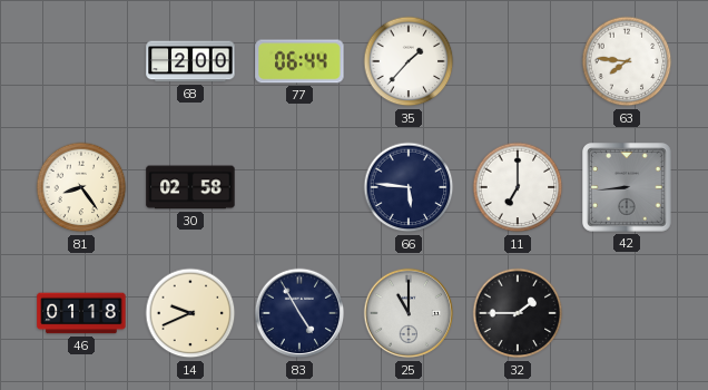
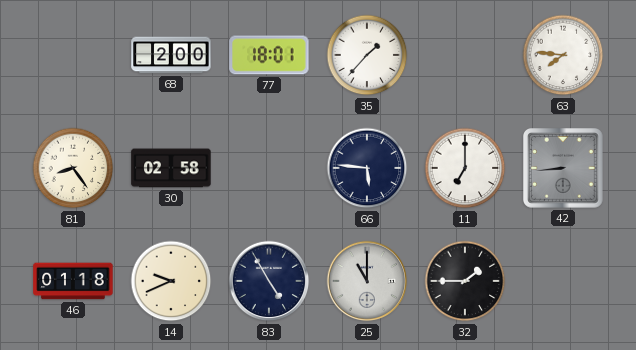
77: 06:44 -> 18:01 (269, 55)
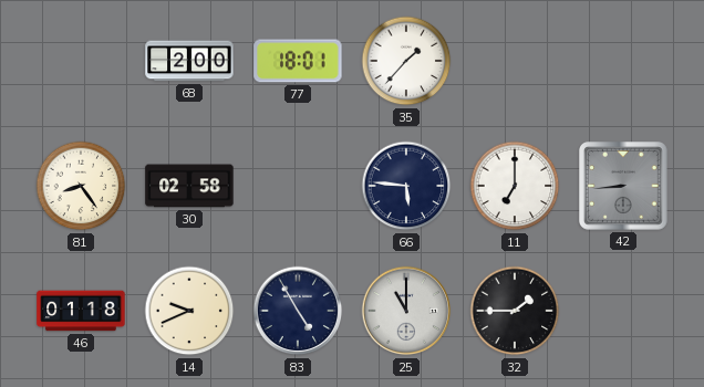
63: 7:46 -> none (563, 55)
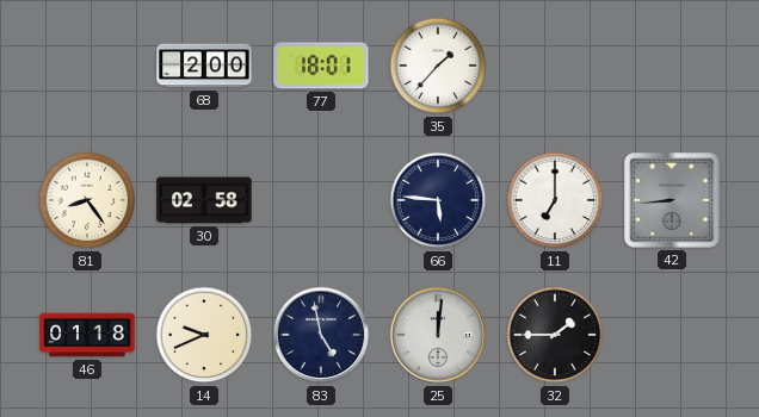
83: 4:55 -> 4:58 (321, 335)
25: 11:00 -> 12:01 (438, 335)
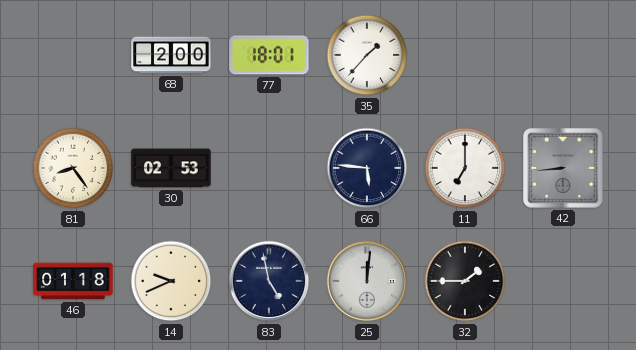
30: 02:58 -> 02:53 (171, 168)
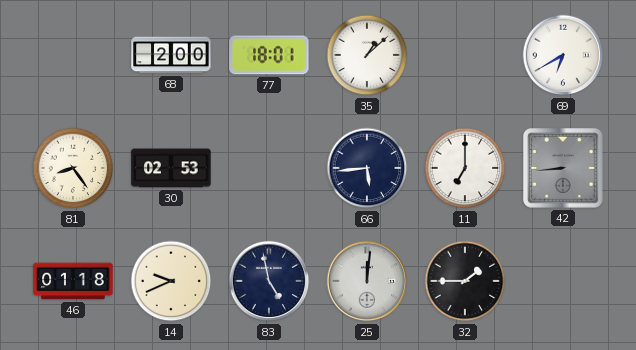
35: 1:37 -> 1:08 (367, 55)
69: none -> 6:40 (563, 55)
66: 5:46 -> 5:44 (367, 168)
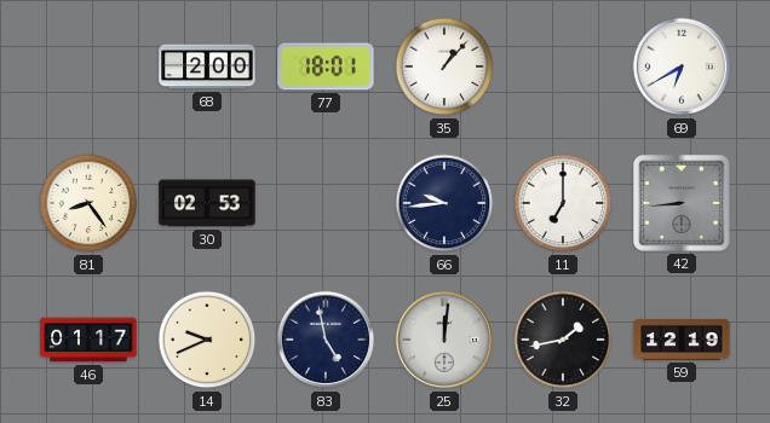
35: 1:08 -> 1:07 (444, 66)
66: 5:44 -> 9:44 (444, 203)
46: 01:18 -> 01:17 (88, 340)
32: 1:45 -> 1:43 (563, 340)
59: none -> 12:19 (682, 341)
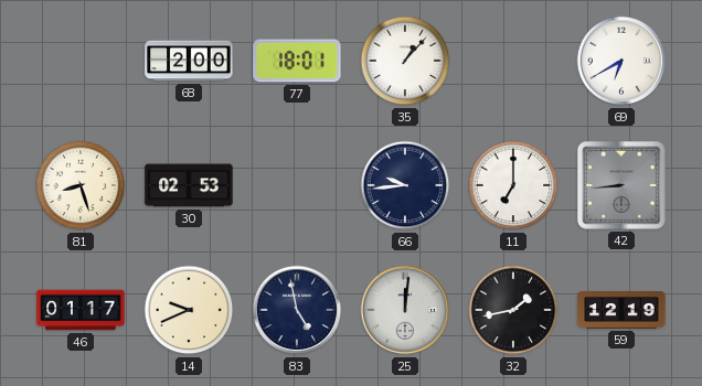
81: 8:24 -> 8:27 (81, 185)
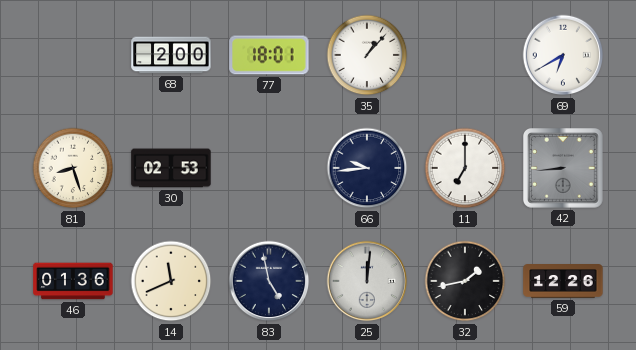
46: 01:17 -> 01:36 (73, 281)
14: 9:41 -> 11:41 (171, 281)
59: 12:19 -> 12:26 (563, 282)
